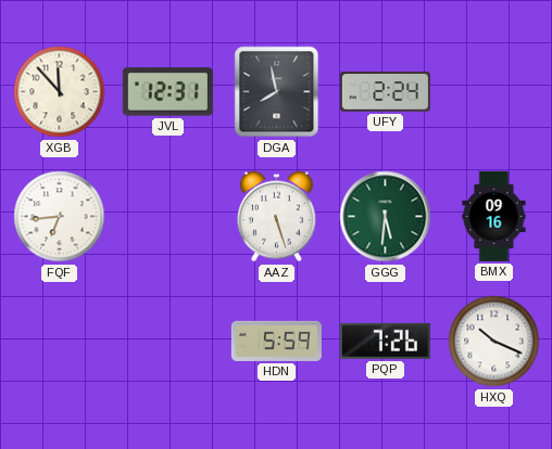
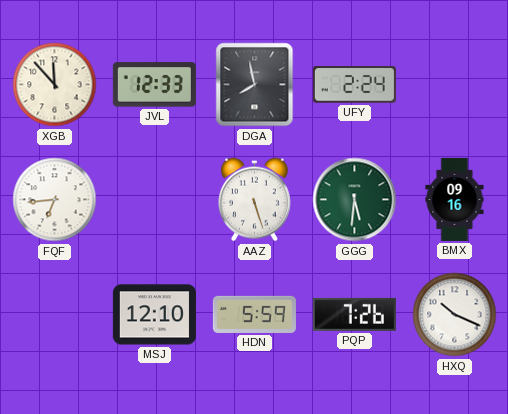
JVL: 12:31 -> 12:33 (154, 85)
MSJ: none -> 12:10 (154, 315)
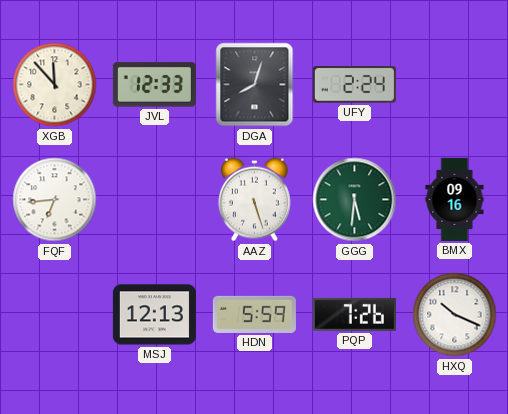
DGA: 7:58 -> 8:03 (255, 85)
MSJ: 12:10 -> 12:13 (154, 315)
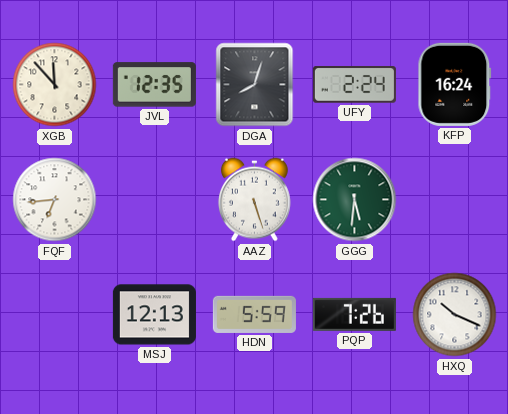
JVL: 12:33 -> 12:35 (154, 85)
KFP: none -> 16:24 (455, 84)
BMX: 09:16 -> none (455, 199)
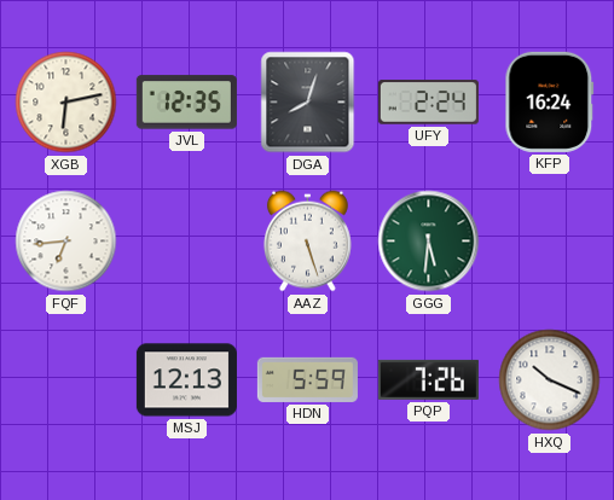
XGB: 11:53 -> 6:13 (66, 103)
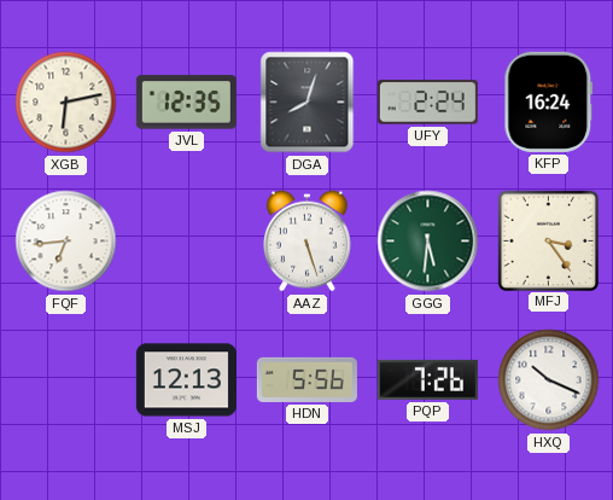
MFJ: none -> 3:24 (548, 240)
HDN: 5:59 -> 5:56 (306, 379)
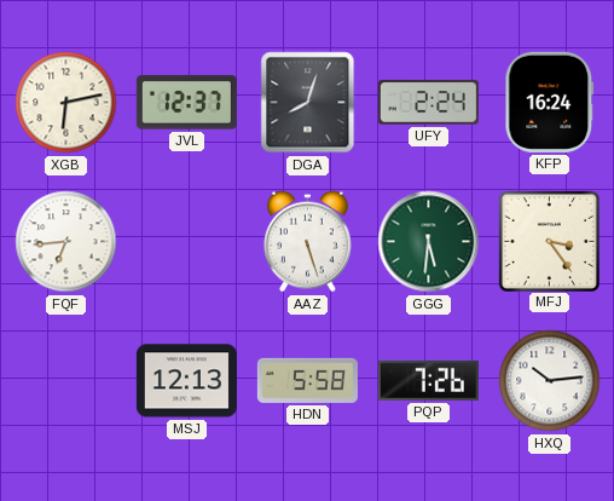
JVL: 12:35 -> 12:37 (186, 103)
HDN: 5:56 -> 5:58 (307, 380)
HXQ: 10:19 -> 10:14 (550, 381)
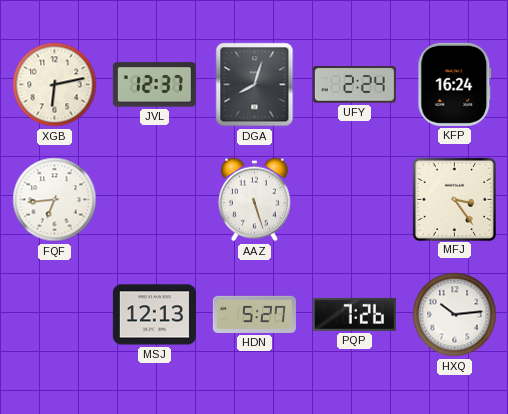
GGG: 5:31 -> none (429, 242)
HDN: 5:58 -> 5:27 (254, 314)
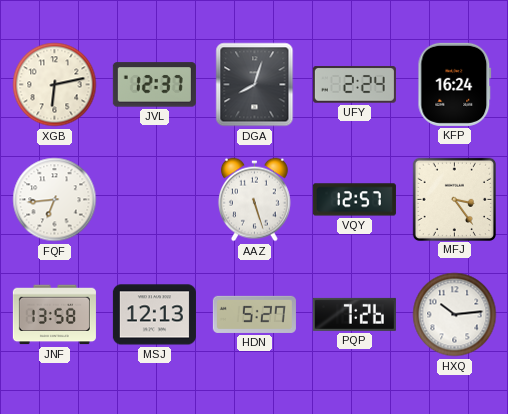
VQY: none -> 12:57 (354, 200)
JNF: none -> 13:58 (54, 315)
